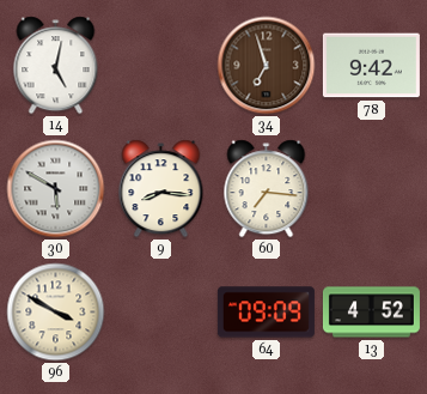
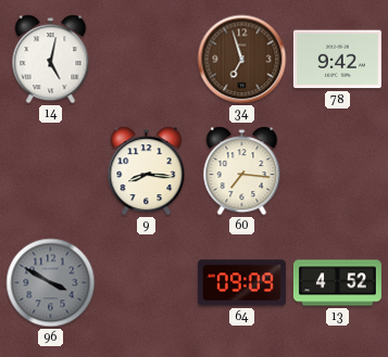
30: 5:50 -> none (56, 189)
96 dial: cream -> grey (51, 283)
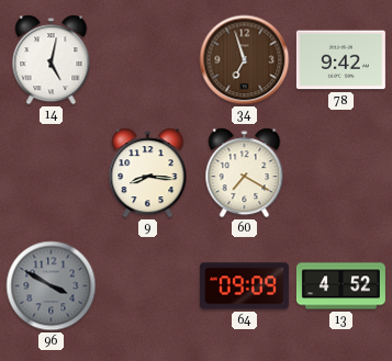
60: 7:16 -> 7:20 (245, 173)
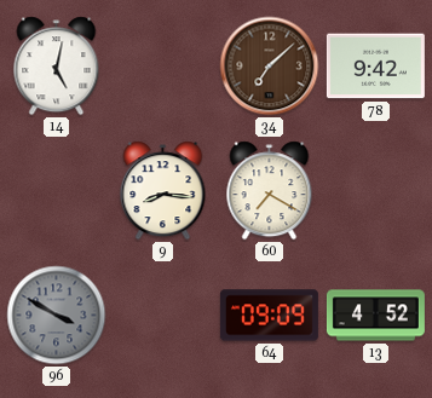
34: 6:57 -> 7:08 (270, 67)
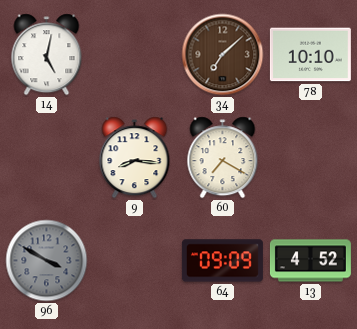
78: 9:42 -> 10:10 (310, 55)
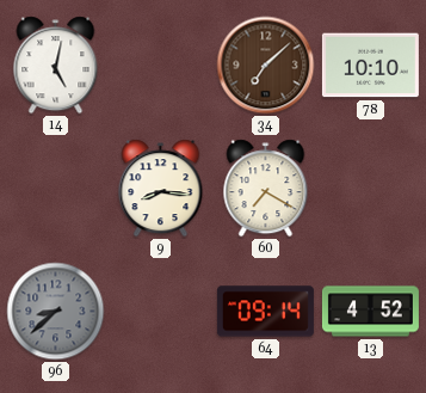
96: 3:50 -> 8:38 (56, 312)
64: 09:09 -> 09:14 (265, 312)
